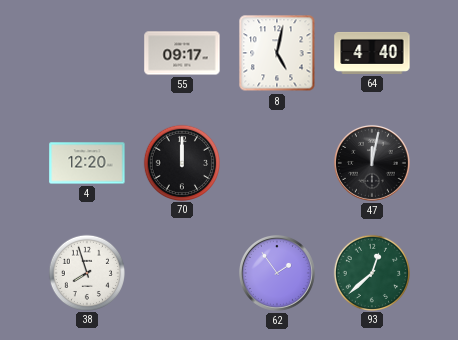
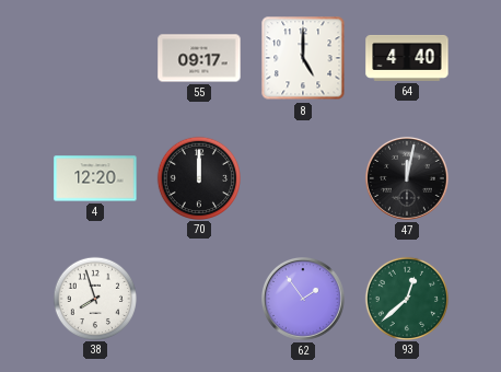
8: 5:02 -> 5:00 (303, 58)
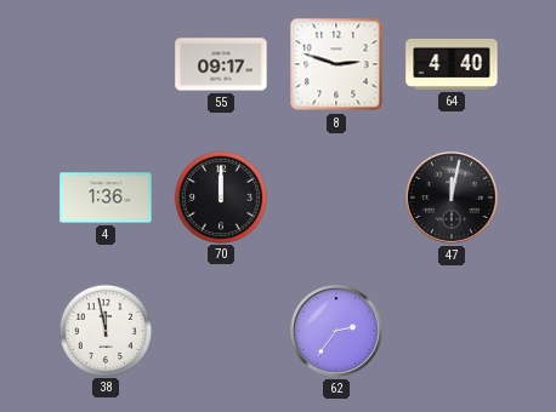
8: 5:00 -> 2:48 (336, 64)
4: 12:20 -> 1:36 (106, 198)
38: 7:57 -> 11:58 (104, 330)
62: 1:54 -> 2:36 (336, 331)
93: 12:38 -> none (406, 298)
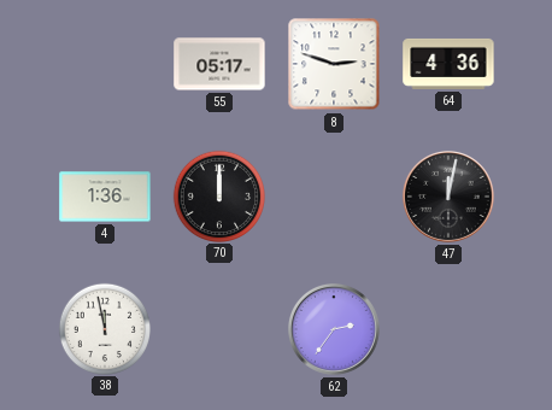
55: 09:17 -> 05:17 (219, 64)
64: 4:40 -> 4:36 (448, 64)
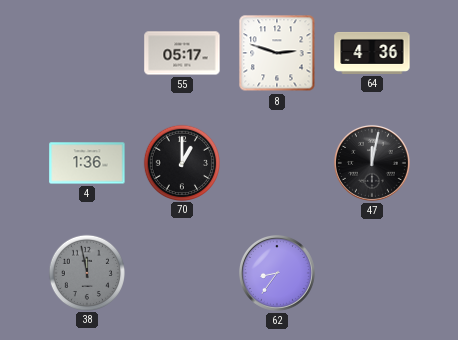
70: 12:00 -> 1:00 (181, 162)
38 dial: white -> grey (86, 272)
62: 2:36 -> 8:36 (277, 273)
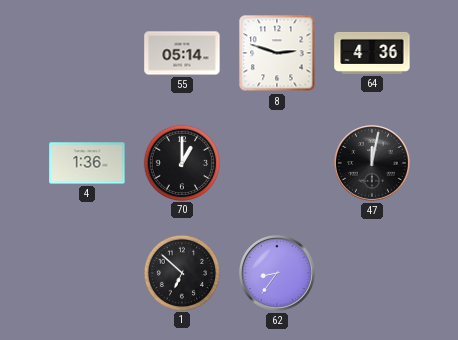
55: 05:17 -> 05:14 (182, 53)
38: 11:58 -> none (86, 272)
1: none -> 6:52 (181, 272)
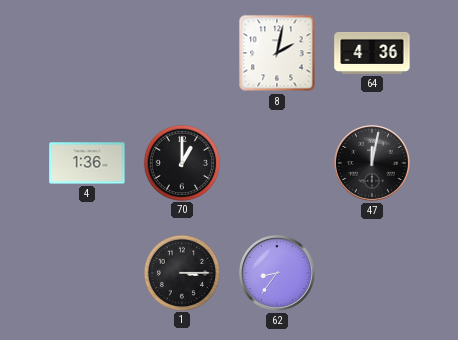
55: 05:14 -> none (182, 53)
8: 2:48 -> 2:02 (277, 53)
1: 6:52 -> 3:15 (181, 272)
